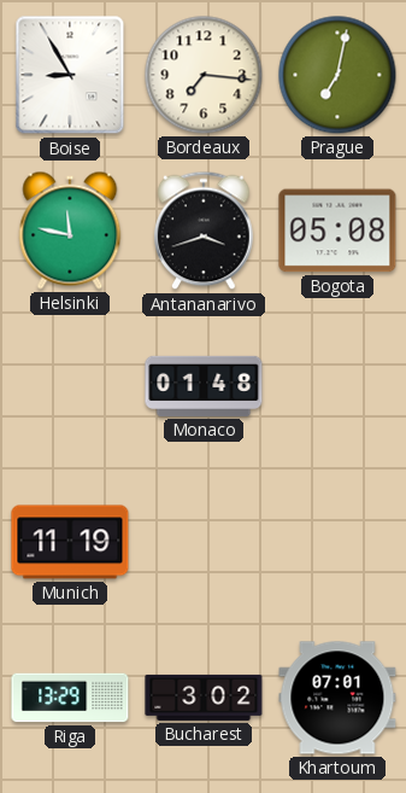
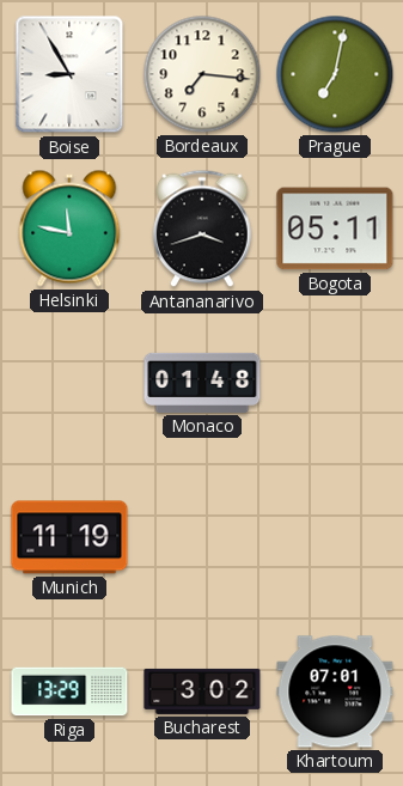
Bogota: 05:08 -> 05:11 (335, 229)
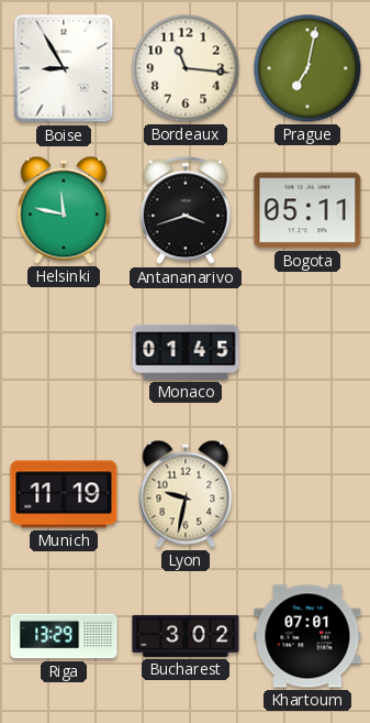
Bordeaux: 7:16 -> 11:16 (186, 68)
Monaco: 01:48 -> 01:45 (186, 352)
Lyon: none -> 9:32 (186, 494)
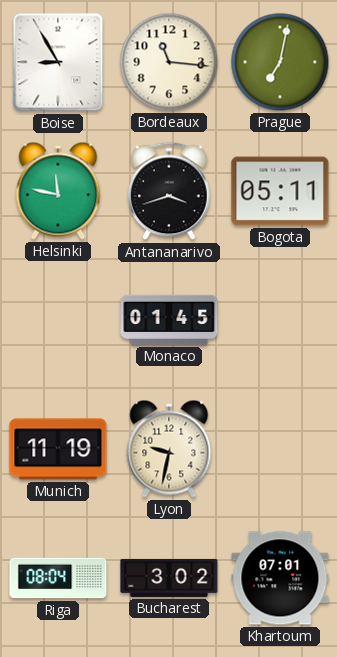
Riga: 13:29 -> 08:04 (58, 578)
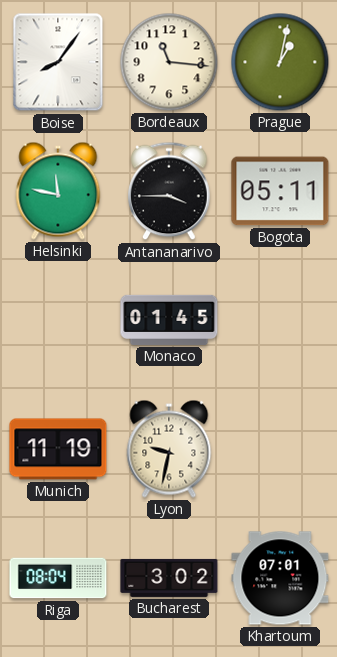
Boise: 8:55 -> 8:06 (58, 62)
Prague: 7:02 -> 1:02 (280, 62)
Antananarivo: 3:42 -> 3:45 (169, 191)
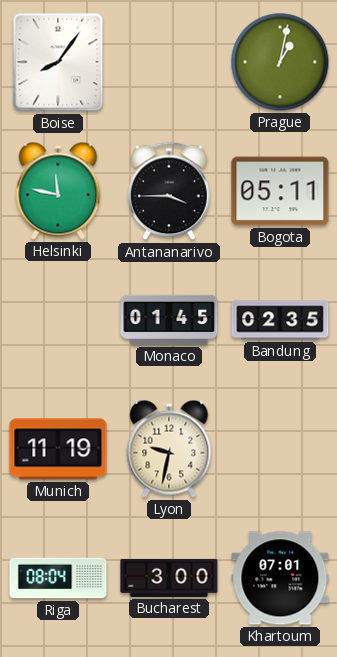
Bordeaux: 11:16 -> none (169, 62)
Bandung: none -> 02:35 (280, 320)
Bucharest: 3:02 -> 3:00 (169, 578)
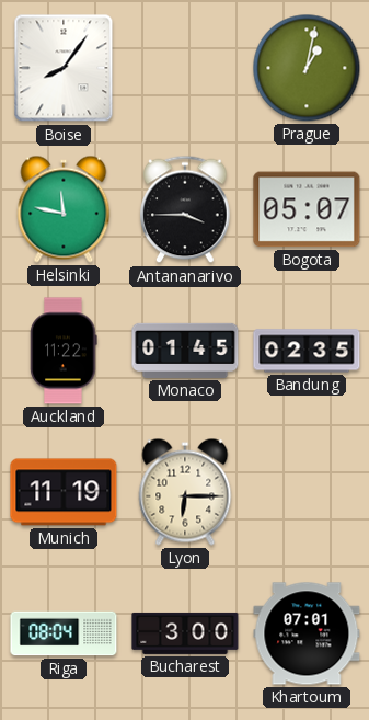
Bogota: 05:11 -> 05:07 (307, 209)
Auckland: none -> 11:22 (64, 351)
Lyon: 9:32 -> 6:15 (185, 492)
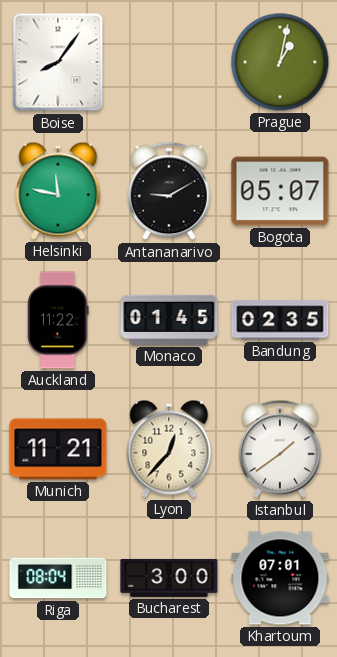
Antananarivo: 3:45 -> 9:10 (169, 191)
Munich: 11:19 -> 11:21 (58, 449)
Lyon: 6:15 -> 12:37 (169, 449)
Istanbul: none -> 1:39 (280, 449)
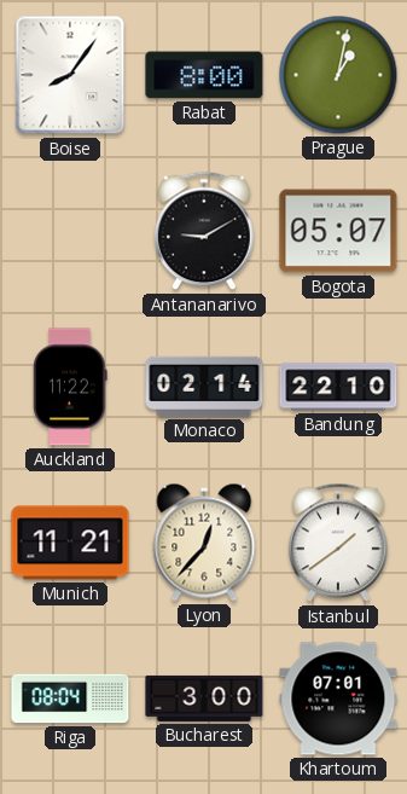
Rabat: none -> 8:00 (204, 75)
Helsinki: 11:47 -> none (58, 191)
Monaco: 01:45 -> 02:14 (204, 387)
Bandung: 02:35 -> 22:10 (338, 387)
